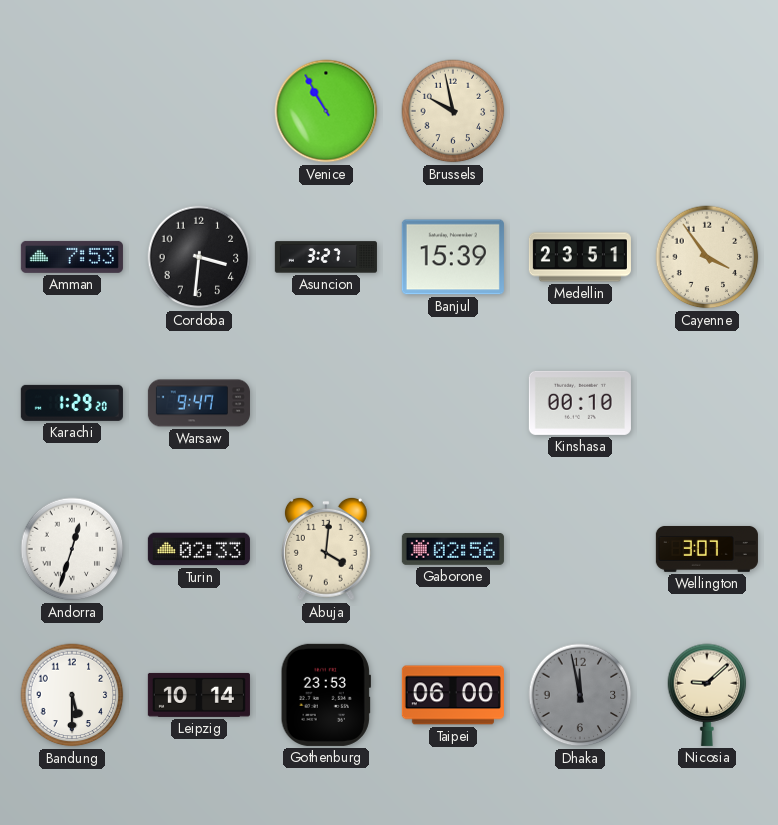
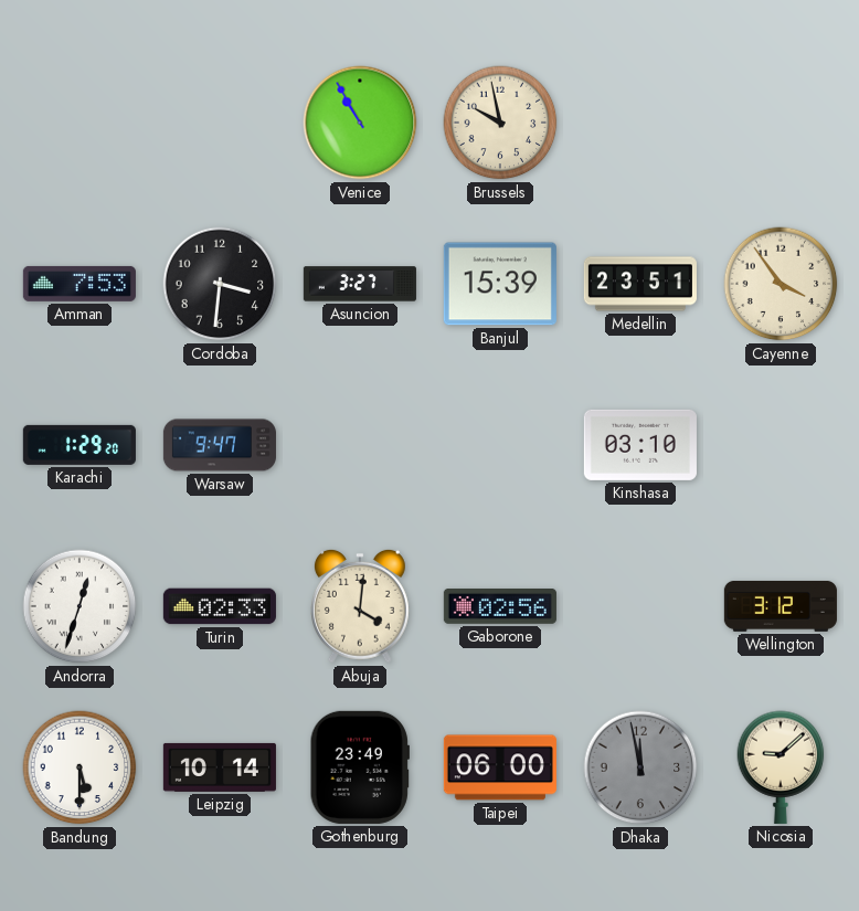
Kinshasa: 00:10 -> 03:10 (640, 445)
Wellington: 3:07 -> 3:12 (781, 606)
Gothenburg: 23:53 -> 23:49 (360, 767)
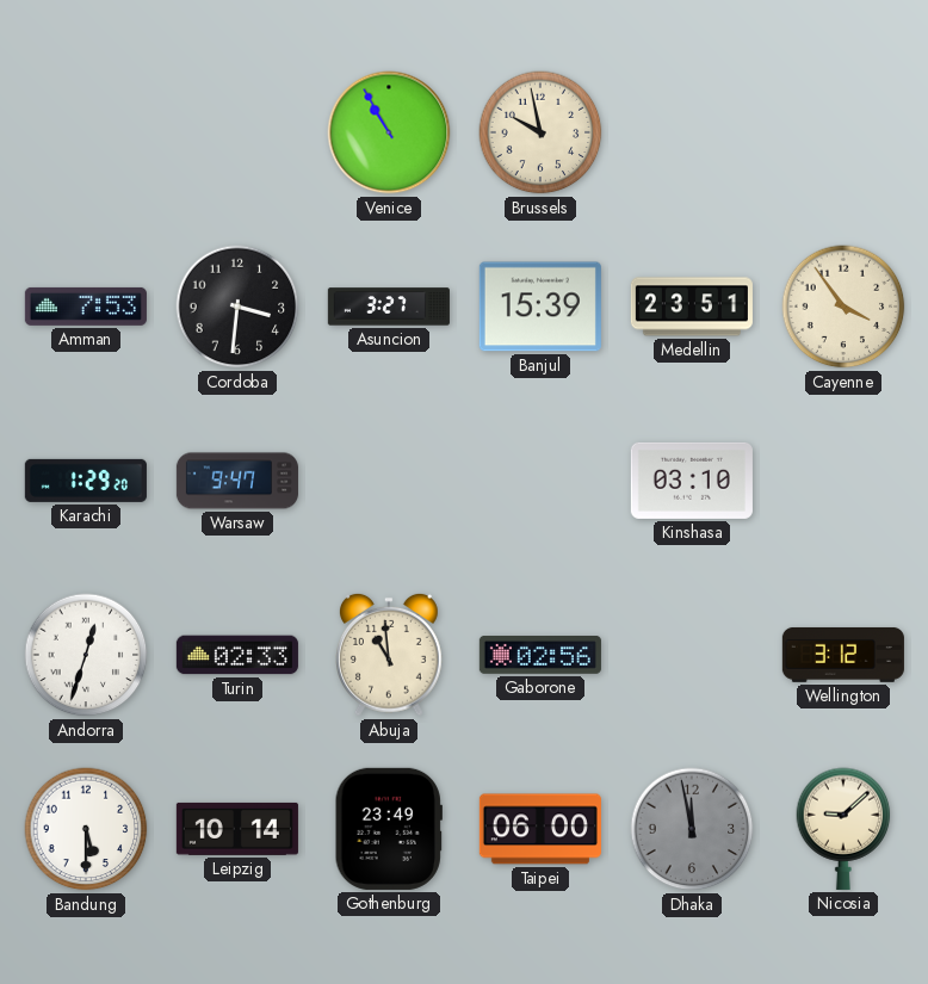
Abuja: 4:01 -> 10:59 (389, 655)
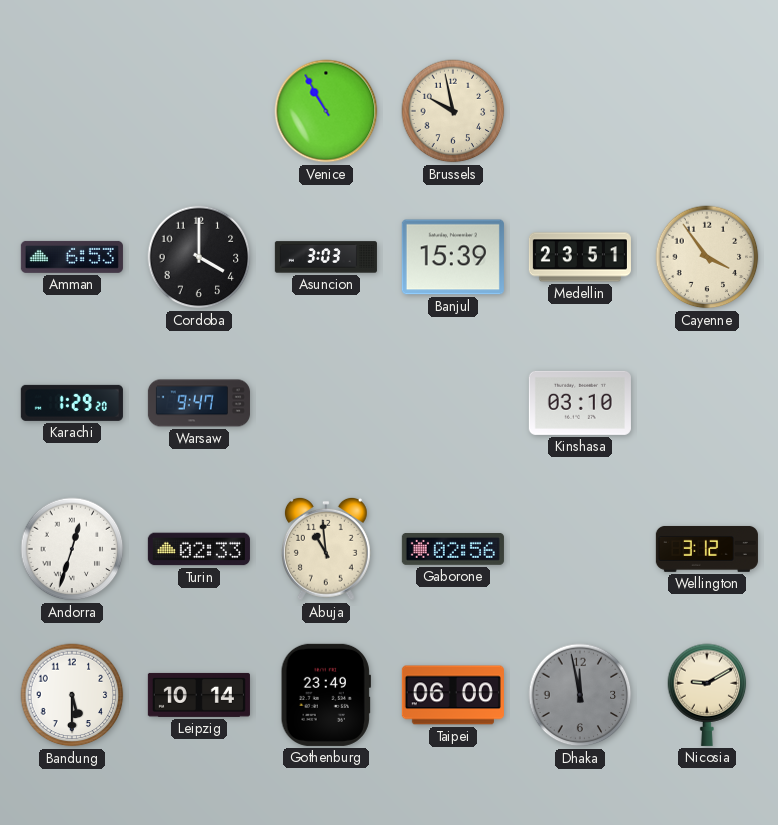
Amman: 7:53 -> 6:53 (72, 257)
Cordoba: 3:31 -> 4:00 (199, 257)
Asuncion: 3:27 -> 3:03 (326, 257)
Nicosia: 9:08 -> 9:10 (707, 695)
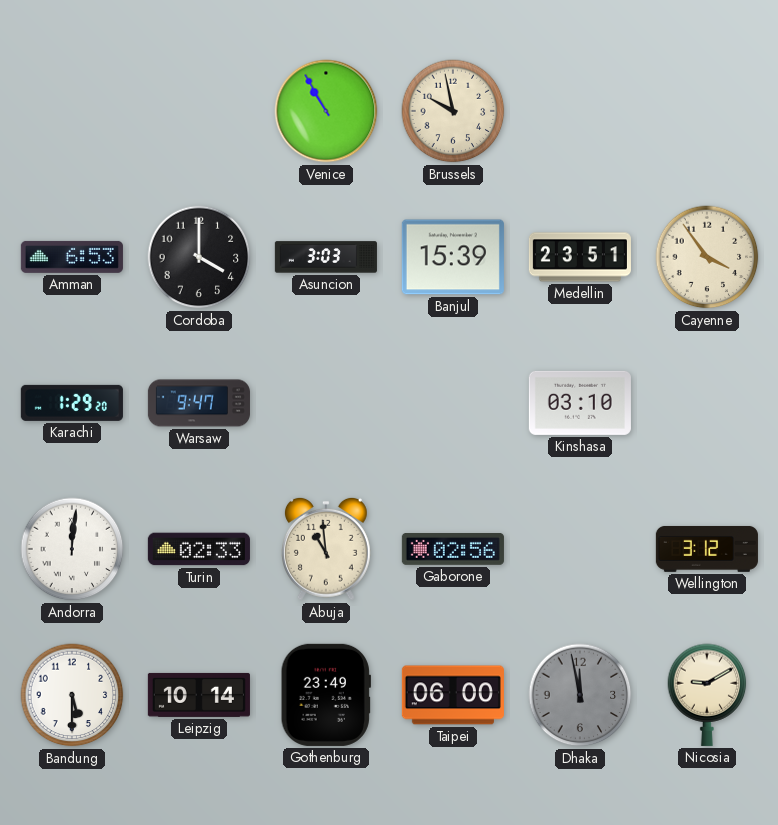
Andorra: 12:33 -> 12:01 (72, 549)
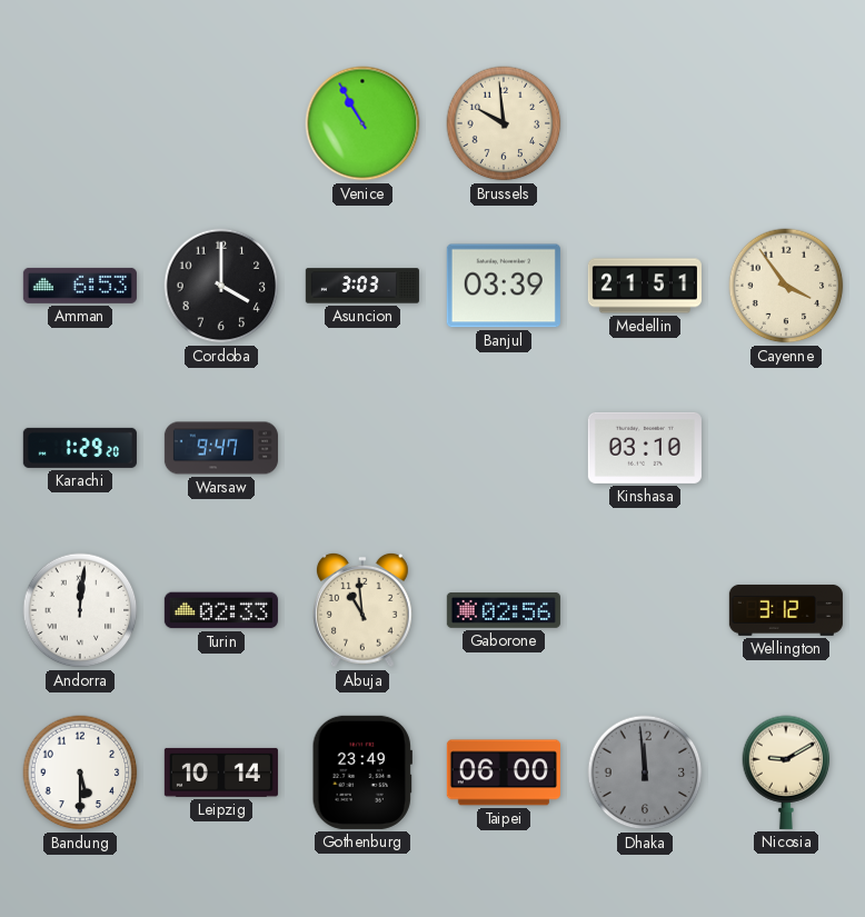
Brussels: 9:58 -> 9:59 (504, 123)
Banjul: 15:39 -> 03:39 (504, 286)
Medellin: 23:51 -> 21:51 (645, 286)
Dhaka: 11:58 -> 11:59 (645, 773)
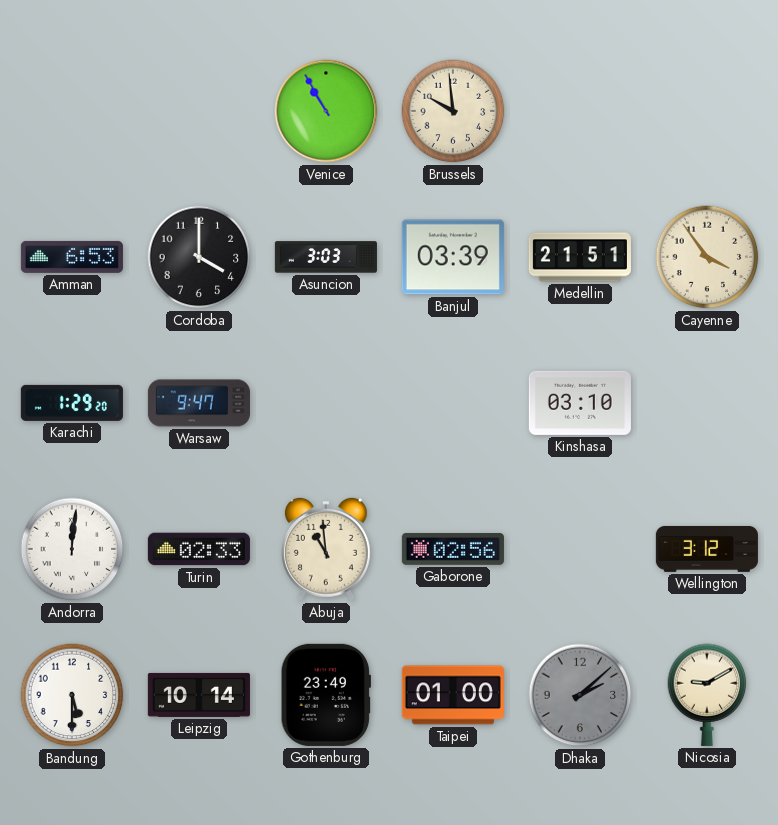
Taipei: 06:00 -> 01:00 (453, 695)
Dhaka: 11:59 -> 2:08 (580, 695)
